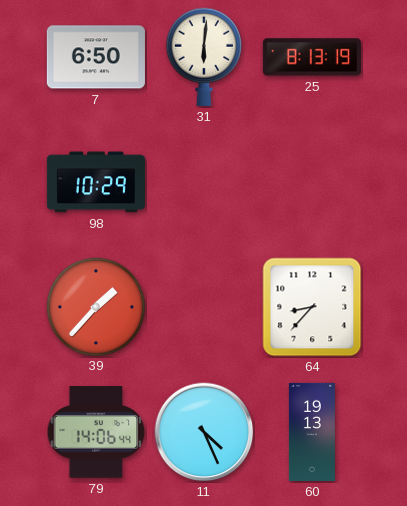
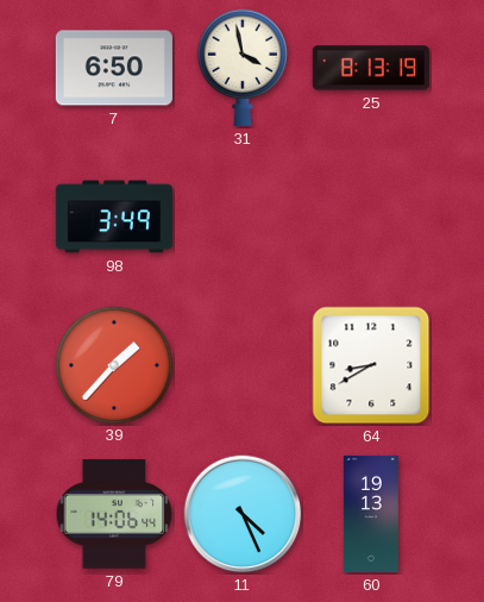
31: 6:01 -> 3:58 (243, 68)
98: 10:29 -> 3:49 (114, 217)
64: 8:37 -> 8:40 (371, 365)
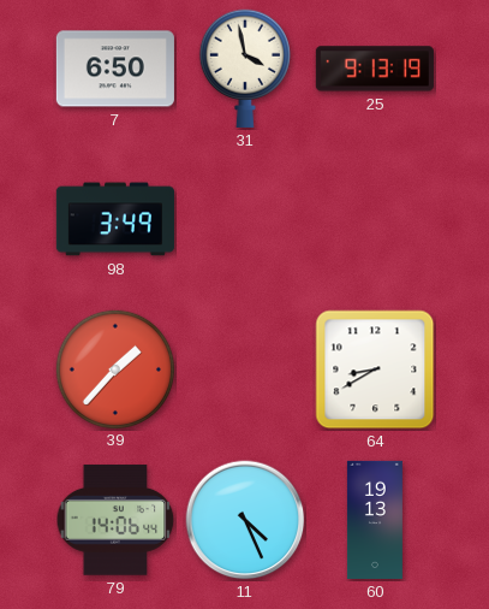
25: 8:13 -> 9:13 (375, 69)
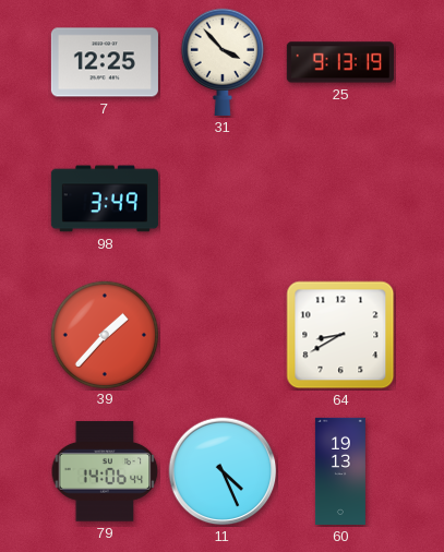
7: 6:50 -> 12:25 (105, 62)
31: 3:58 -> 3:53 (223, 62)
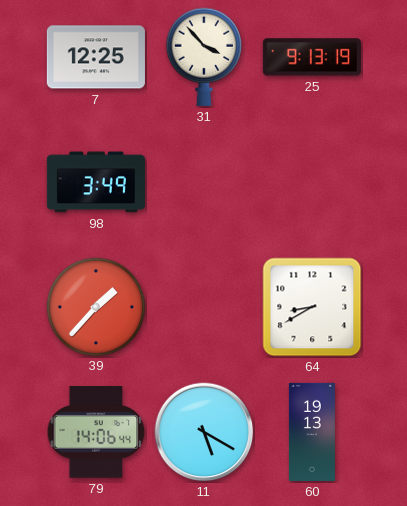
11: 4:26 -> 5:20 (204, 432)
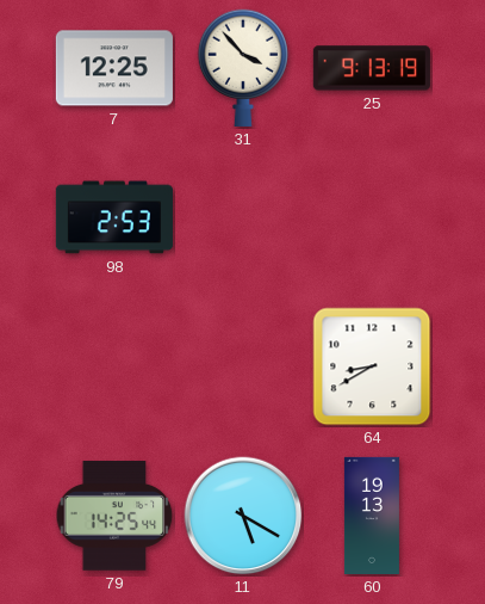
98: 3:49 -> 2:53 (114, 217)
39: 1:37 -> none (95, 306)
79: 14:06 -> 14:25 (114, 516)
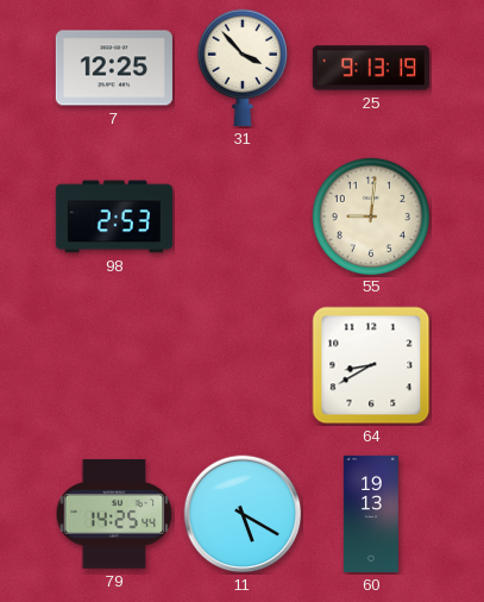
55: none -> 9:01 (370, 215)
